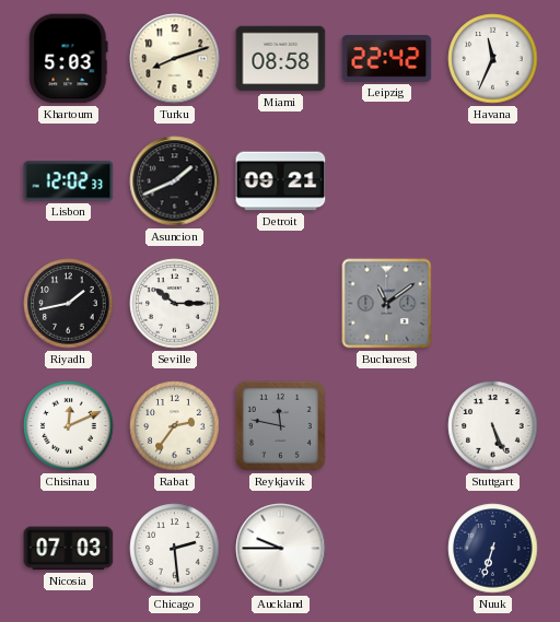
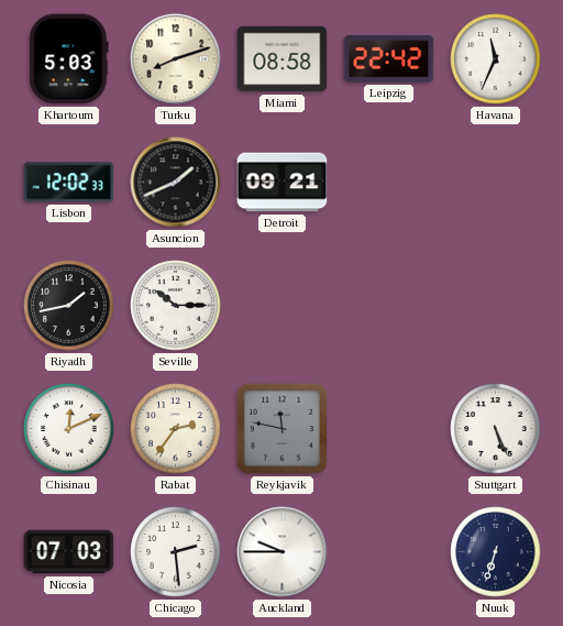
Bucharest: 11:09 -> none (387, 304)
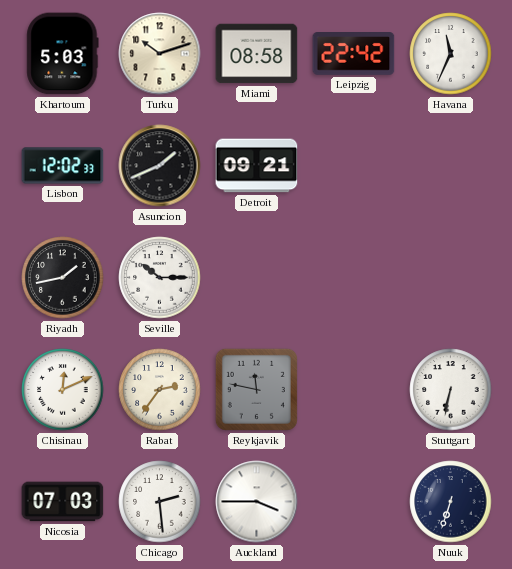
Turku: 8:12 -> 10:12 (160, 54)
Stuttgart: 5:26 -> 6:32 (451, 390)
Auckland: 9:45 -> 3:45 (257, 502)
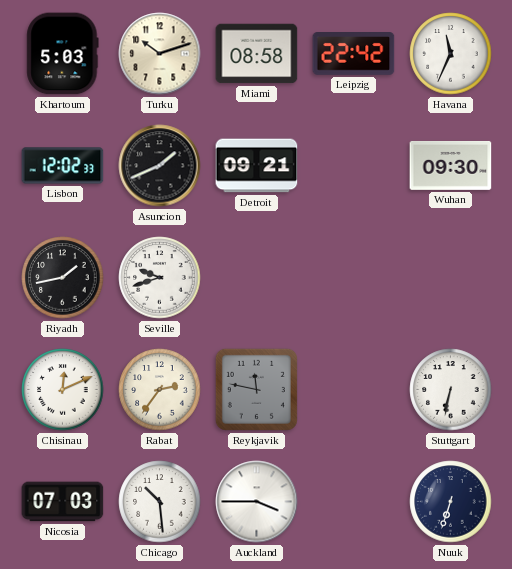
Wuhan: none -> 09:30 (451, 165)
Seville: 10:15 -> 9:42 (160, 278)
Chicago: 2:29 -> 10:29 (160, 502)
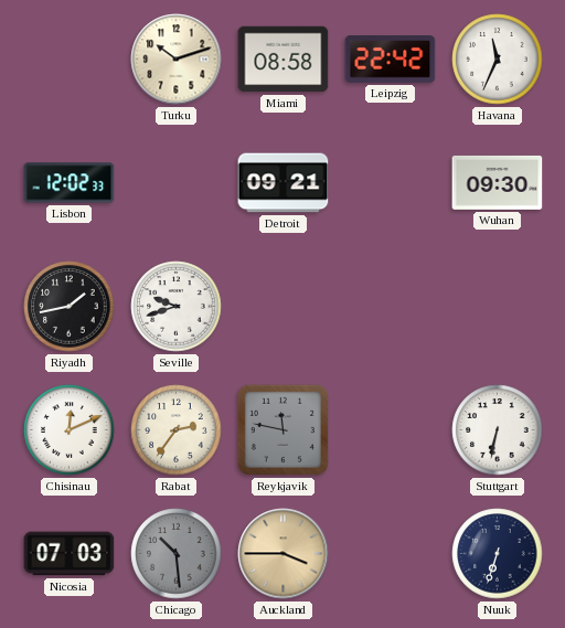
Khartoum: 5:03 -> none (63, 54)
Asuncion: 1:41 -> none (160, 166)
Chicago dial: white -> grey (177, 554)
Auckland dial: white -> champagne (284, 554)
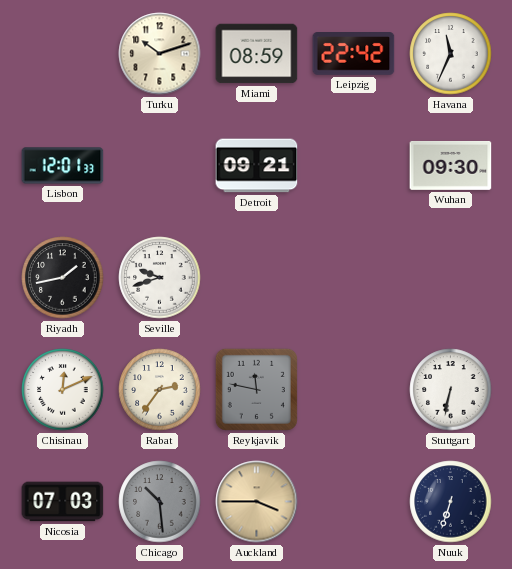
Miami: 08:58 -> 08:59 (257, 54)
Lisbon: 12:02 -> 12:01 (63, 166)
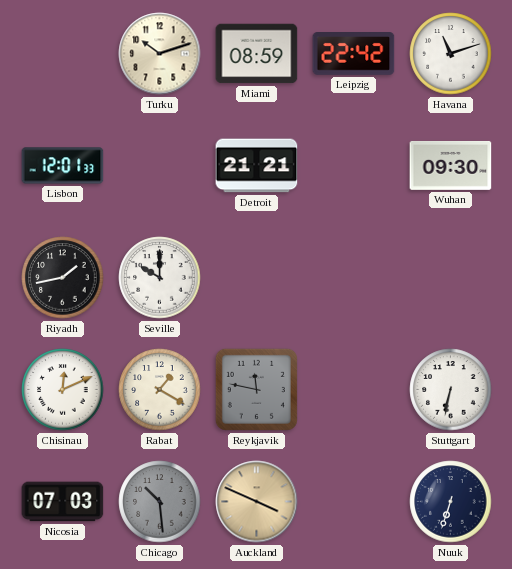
Havana: 11:34 -> 11:12 (451, 54)
Detroit: 09:21 -> 21:21 (257, 166)
Seville: 9:42 -> 10:00 (160, 278)
Rabat: 2:36 -> 1:20 (160, 390)
Auckland: 3:45 -> 3:49 (257, 502)
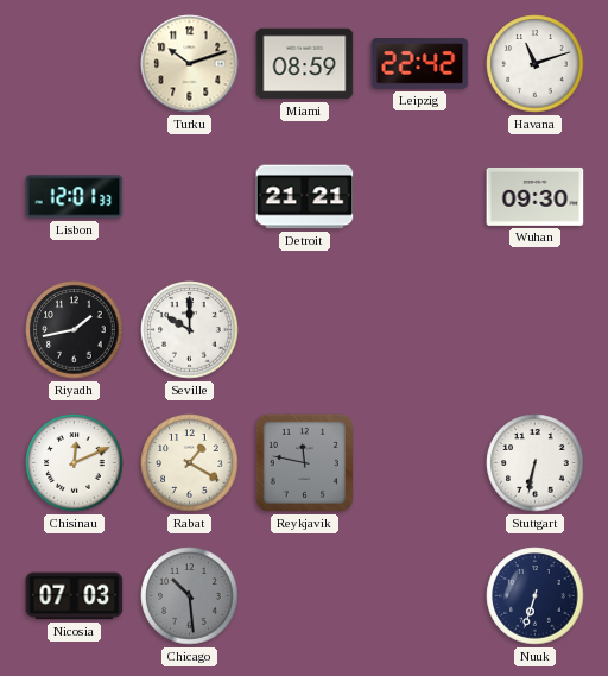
Auckland: 3:49 -> none (257, 502)
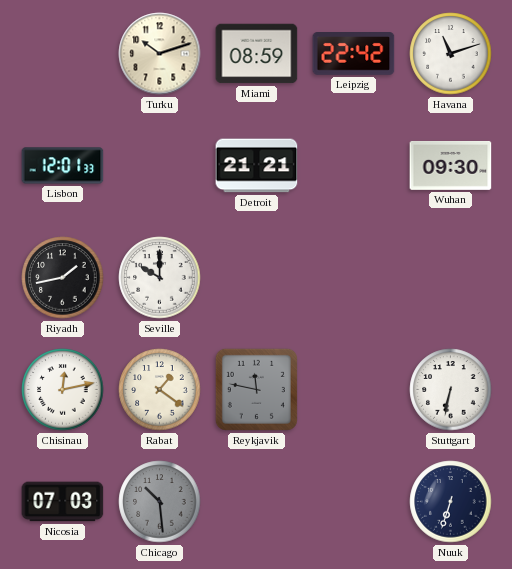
Chisinau: 12:11 -> 12:13 (63, 390)
Rabat: 1:20 -> 1:21 (160, 390)
